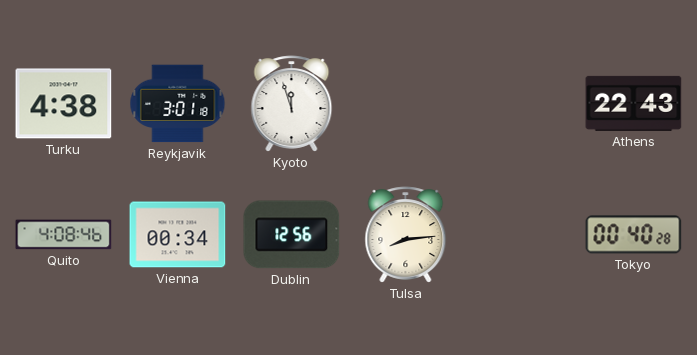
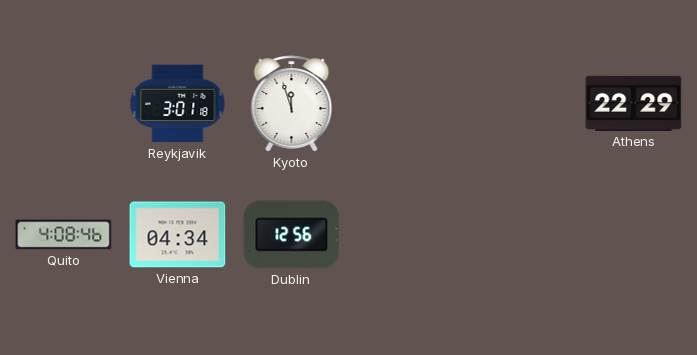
Turku: 4:38 -> none (64, 104)
Athens: 22:43 -> 22:29 (634, 103)
Vienna: 00:34 -> 04:34 (178, 235)
Tulsa: 8:14 -> none (406, 235)
Tokyo: 00:40 -> none (634, 235)
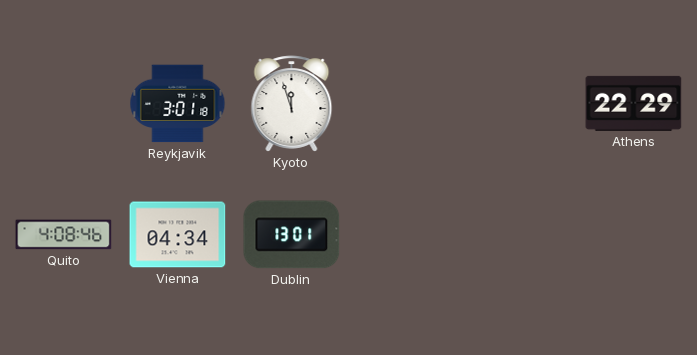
Dublin: 12:56 -> 13:01 (292, 235)
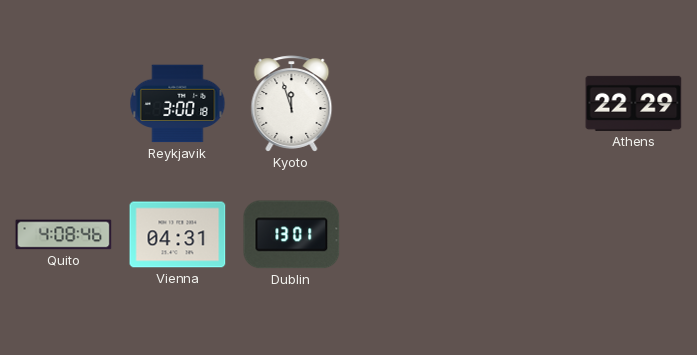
Reykjavik: 3:01 -> 3:00 (178, 104)
Vienna: 04:34 -> 04:31 (178, 235)
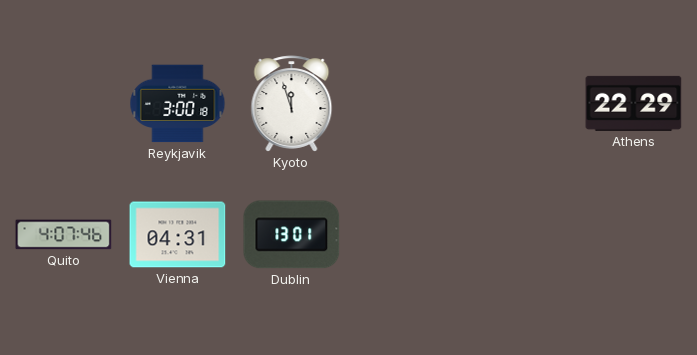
Quito: 4:08 -> 4:07 (64, 235)
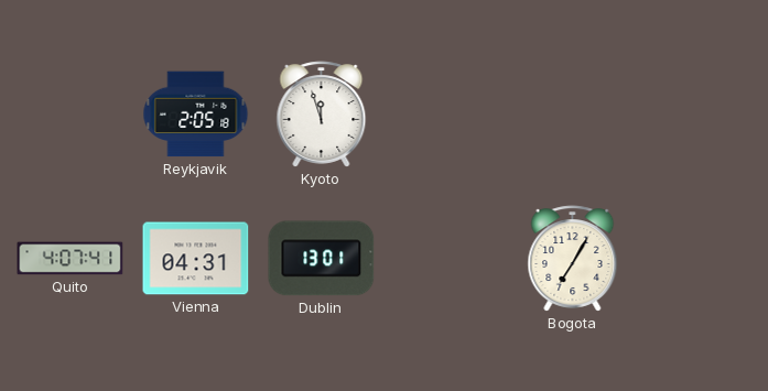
Reykjavik: 3:00 -> 2:05 (196, 115)
Athens: 22:29 -> none (634, 103)
Quito: 4:07:46 -> 4:07:41 (71, 259)
Bogota: none -> 7:05 (573, 259)
